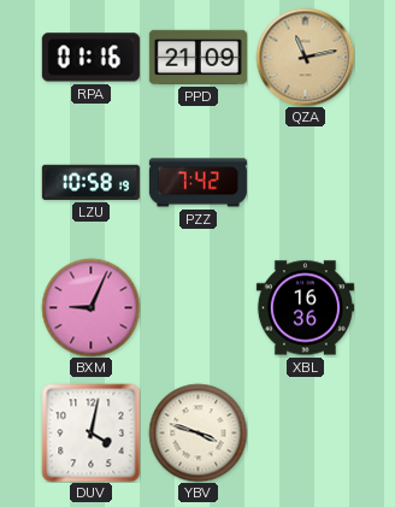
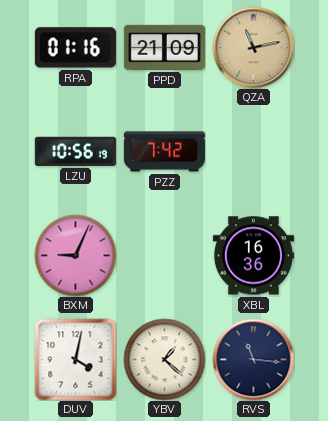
LZU: 10:58 -> 10:56 (75, 151)
YBV: 3:48 -> 1:22 (164, 359)
RVS: none -> 11:16 (253, 359)
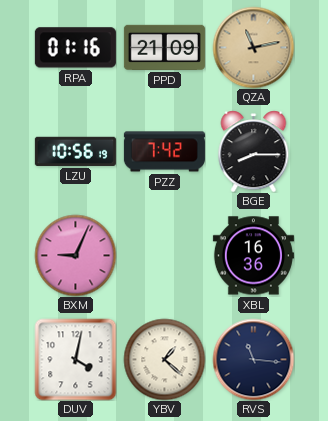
BGE: none -> 8:15 (254, 151)
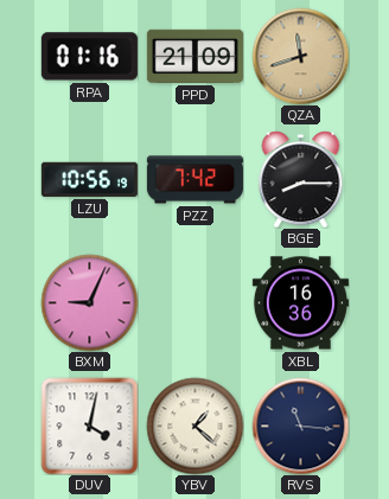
QZA: 11:13 -> 11:42 (300, 56)
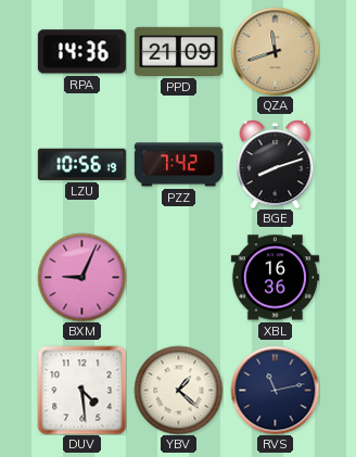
RPA: 01:16 -> 14:36 (81, 52)
BGE: 8:15 -> 8:12 (276, 164)
DUV: 4:02 -> 4:29 (81, 390)
RVS: 11:16 -> 11:13 (275, 390)
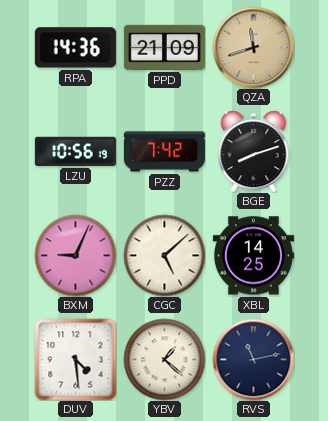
CGC: none -> 5:08 (164, 255)
XBL: 16:36 -> 14:25 (253, 256)
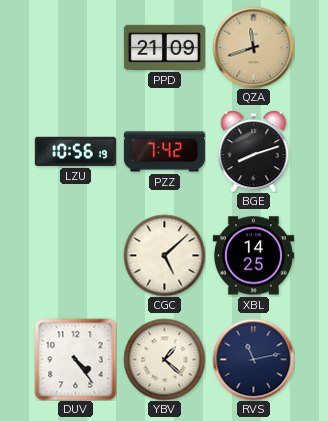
RPA: 14:36 -> none (75, 48)
BXM: 9:04 -> none (75, 255)
DUV: 4:29 -> 4:24 (75, 359)
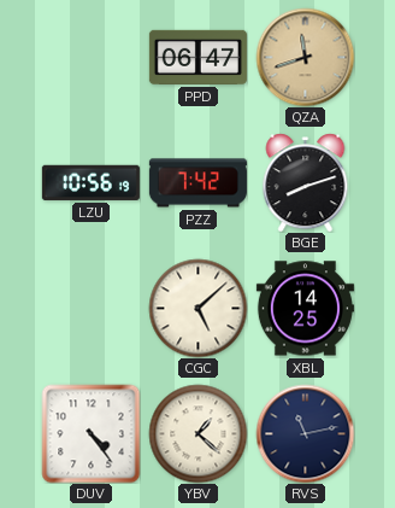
PPD: 21:09 -> 06:47 (197, 57)
